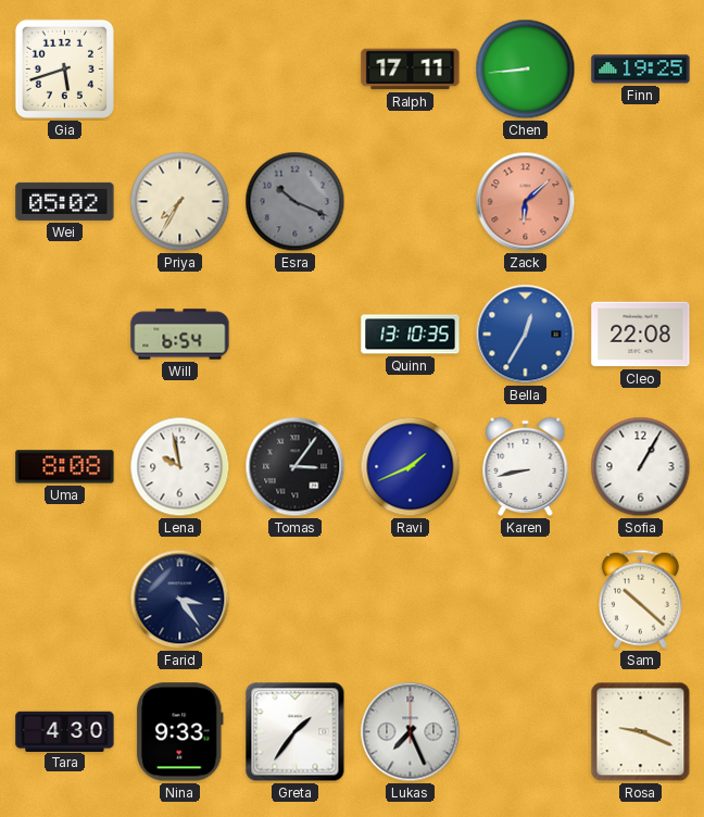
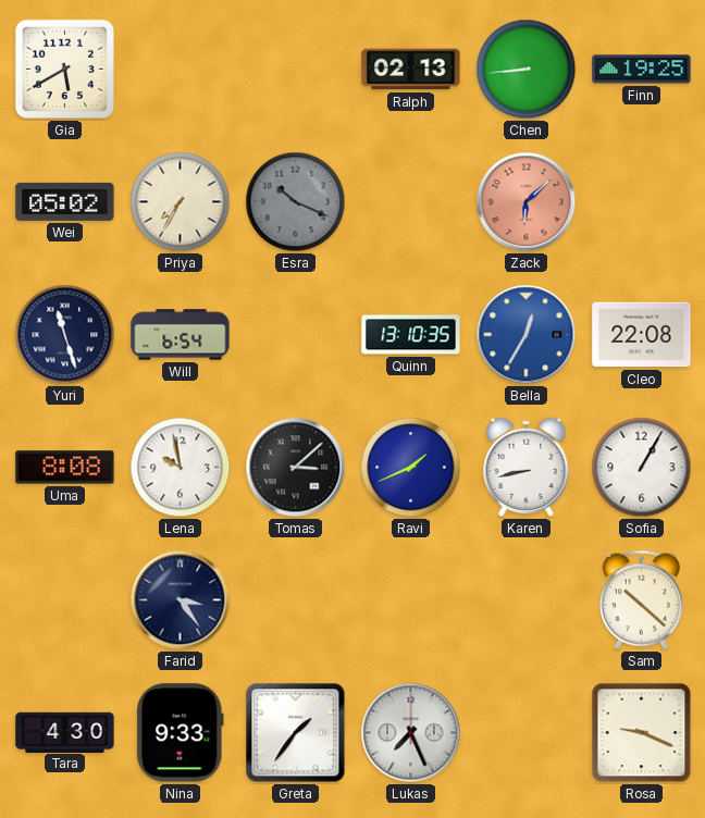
Gia: 5:42 -> 5:40 (64, 69)
Ralph: 17:11 -> 02:13 (411, 70)
Yuri: none -> 11:27 (65, 335)
Tomas: 3:06 -> 3:08 (296, 468)
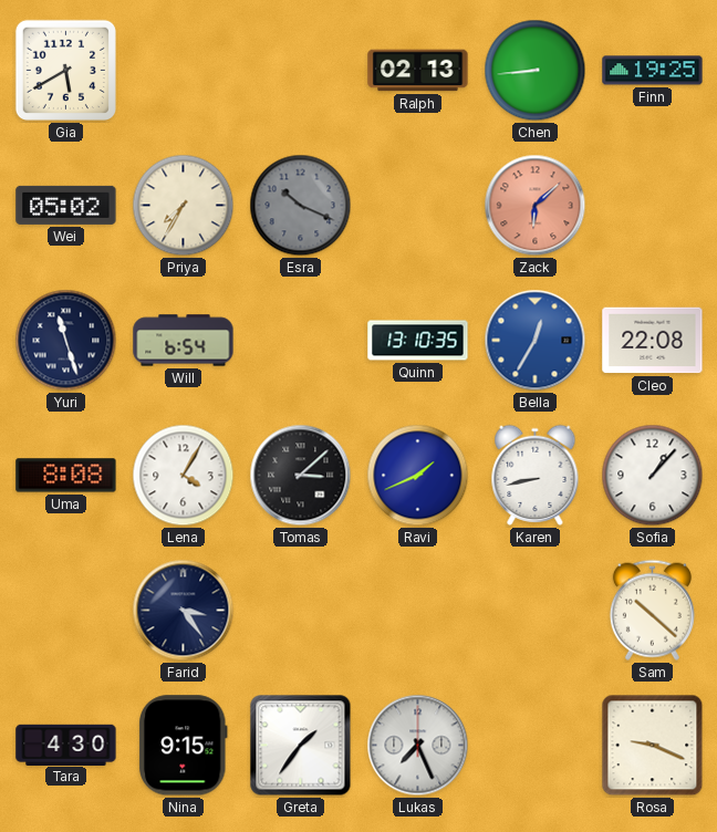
Lena: 9:58 -> 4:05 (184, 476)
Sofia: 1:05 -> 1:07 (653, 476)
Nina: 9:33 -> 9:15 (183, 746)
